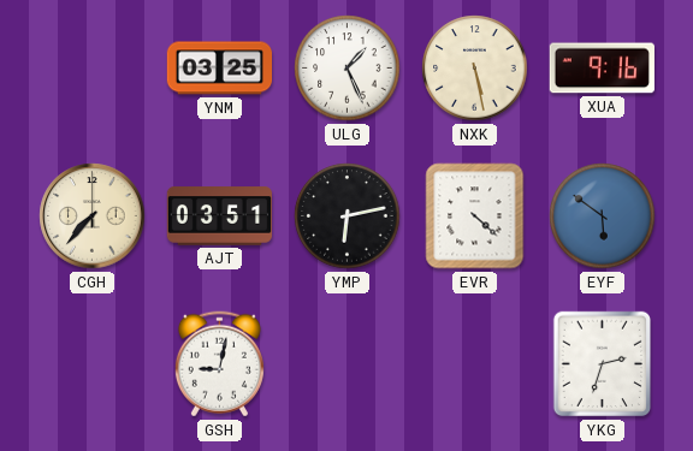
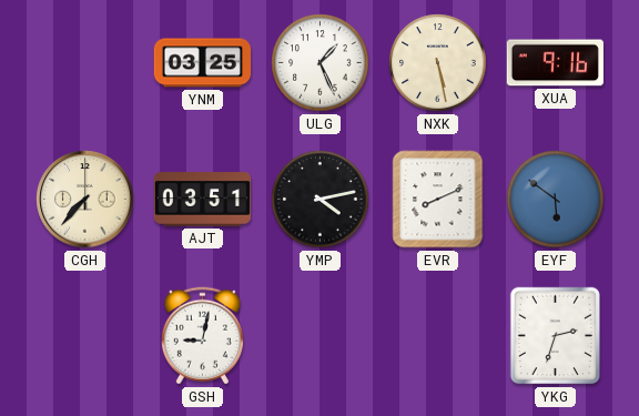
YMP: 6:13 -> 4:13 (321, 200)
EVR: 4:22 -> 8:11 (438, 200)
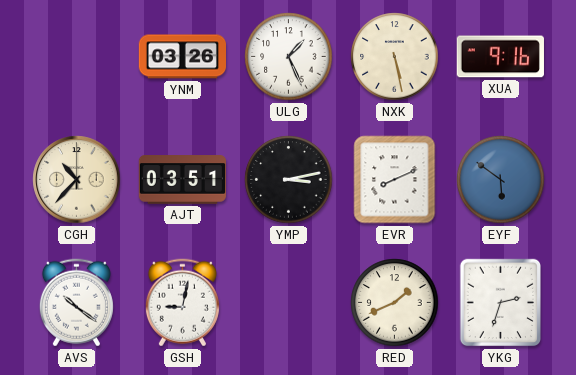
YNM: 03:25 -> 03:26 (182, 57)
CGH: 7:37 -> 10:37 (77, 180)
YMP: 4:13 -> 3:13 (289, 180)
AVS: none -> 10:21 (76, 303)
RED: none -> 1:41 (395, 303)
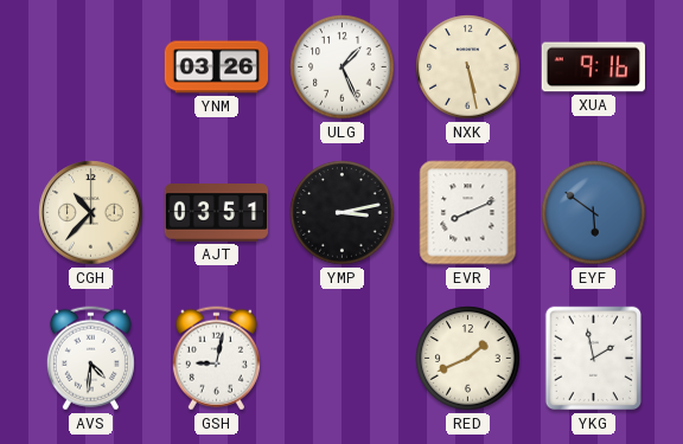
AVS: 10:21 -> 4:31 (90, 359)
YKG: 2:33 -> 1:58 (593, 359)
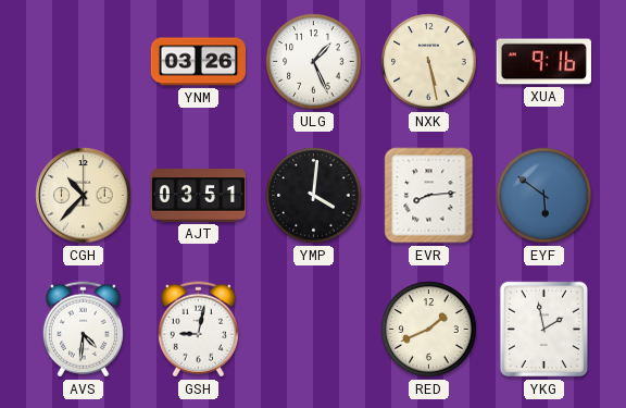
YMP: 3:13 -> 4:01 (314, 196)
EVR: 8:11 -> 8:14 (429, 196)
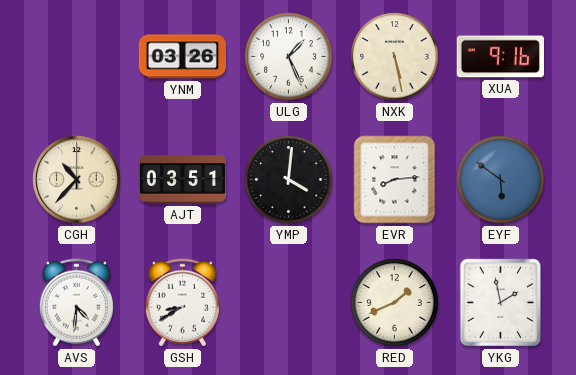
GSH: 9:02 -> 8:40 (182, 303)
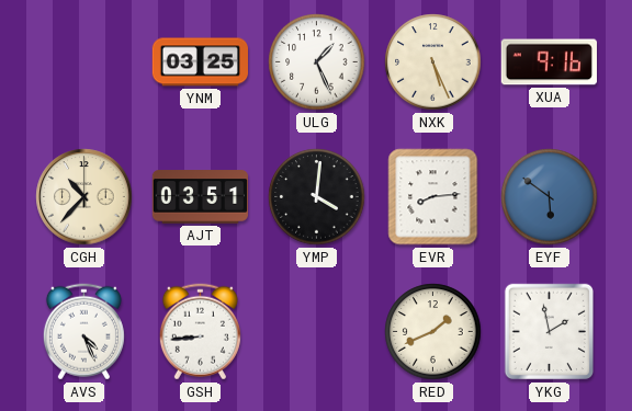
YNM: 03:26 -> 03:25 (200, 62)
NXK: 5:28 -> 5:26 (433, 62)
AVS: 4:31 -> 4:26 (83, 332)
GSH: 8:40 -> 8:44 (200, 332)
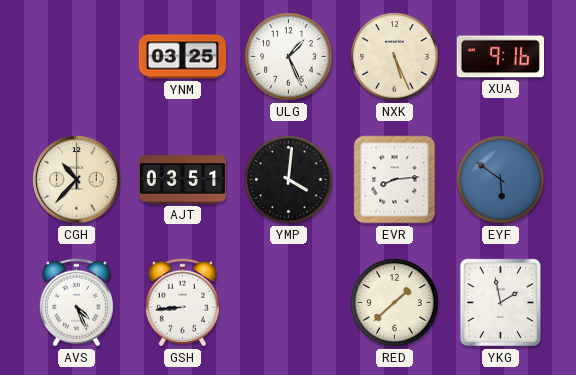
RED: 1:41 -> 1:38 (395, 303)
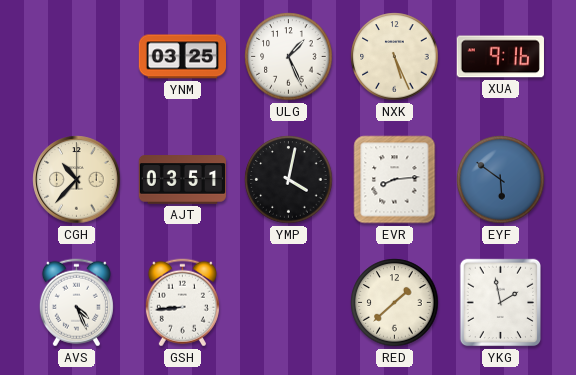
YMP: 4:01 -> 4:02 (289, 180)
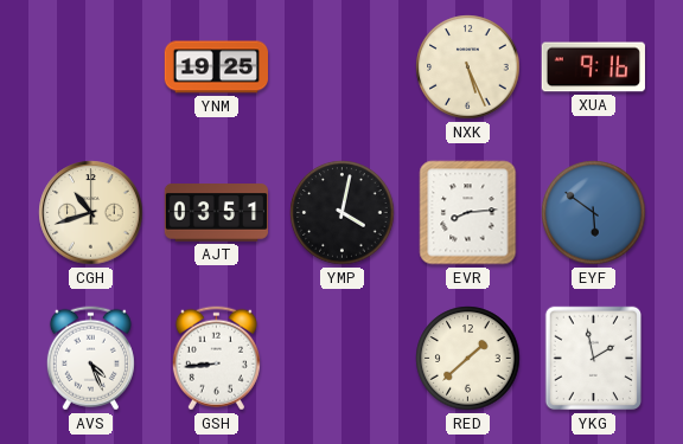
YNM: 03:25 -> 19:25 (216, 67)
ULG: 1:26 -> none (289, 57)
CGH: 10:37 -> 10:42 (91, 213)
